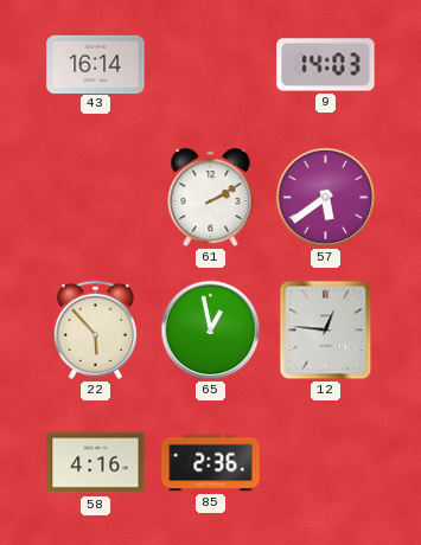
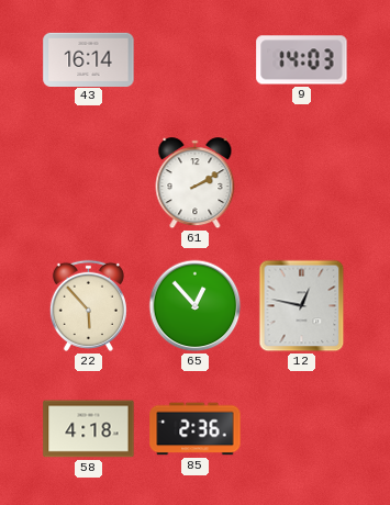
57: 5:39 -> none (326, 198)
65: 12:58 -> 12:53 (196, 306)
12: 12:46 -> 12:47 (302, 306)
58: 4:16 -> 4:18 (89, 429)
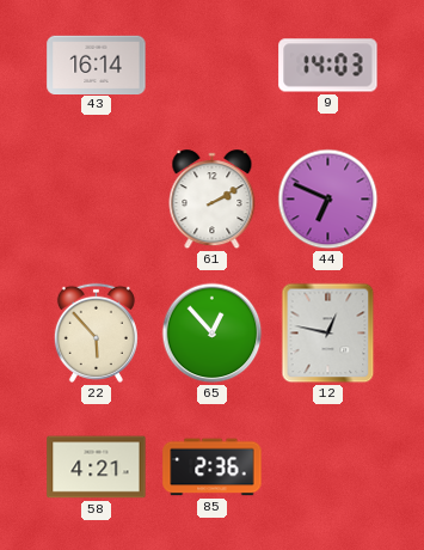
44: none -> 6:49 (328, 200)
58: 4:18 -> 4:21 (97, 467)
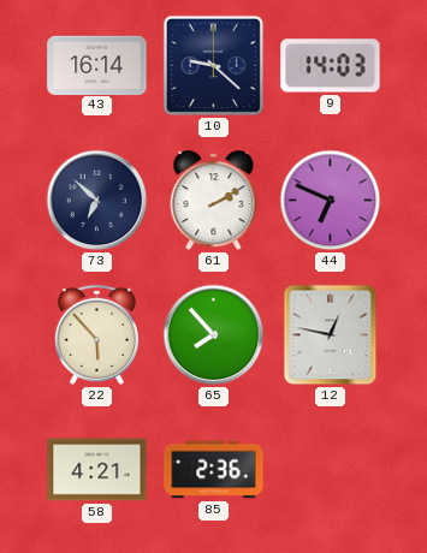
10: none -> 9:22 (213, 65)
73: none -> 6:52 (97, 201)
65: 12:53 -> 7:53 (214, 335)
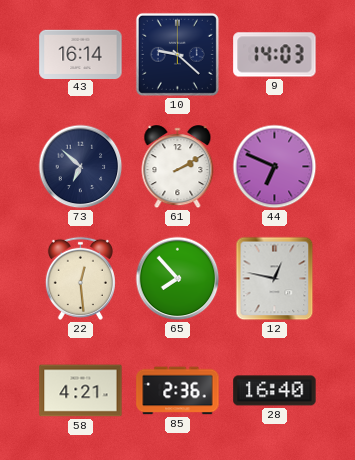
22: 5:53 -> 12:29 (80, 278)
28: none -> 16:40 (275, 391)
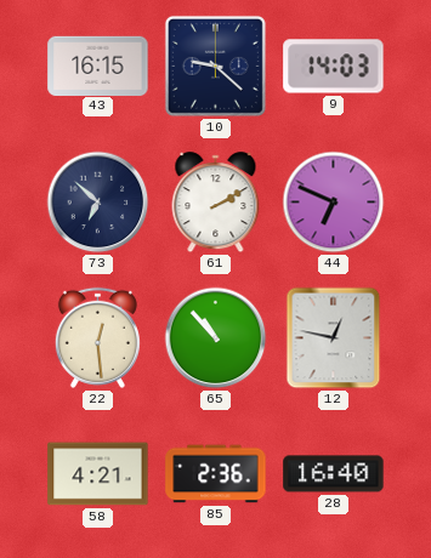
43: 16:14 -> 16:15 (98, 66)
65: 7:53 -> 10:53 (216, 338)
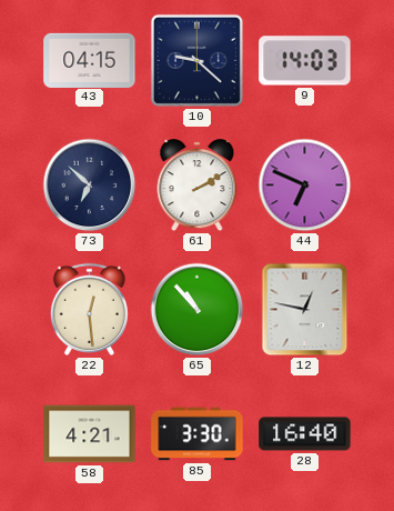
43: 16:15 -> 04:15 (90, 60)
85: 2:36 -> 3:30 (198, 434)
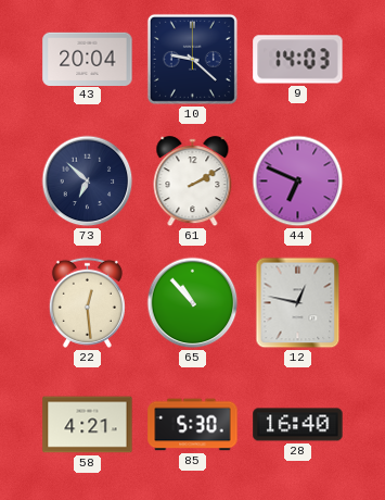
43: 04:15 -> 20:04 (88, 59)
85: 3:30 -> 5:30 (193, 425)
